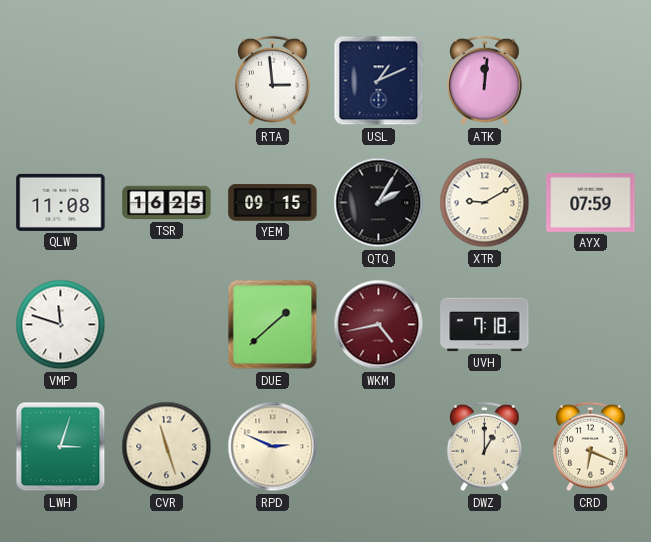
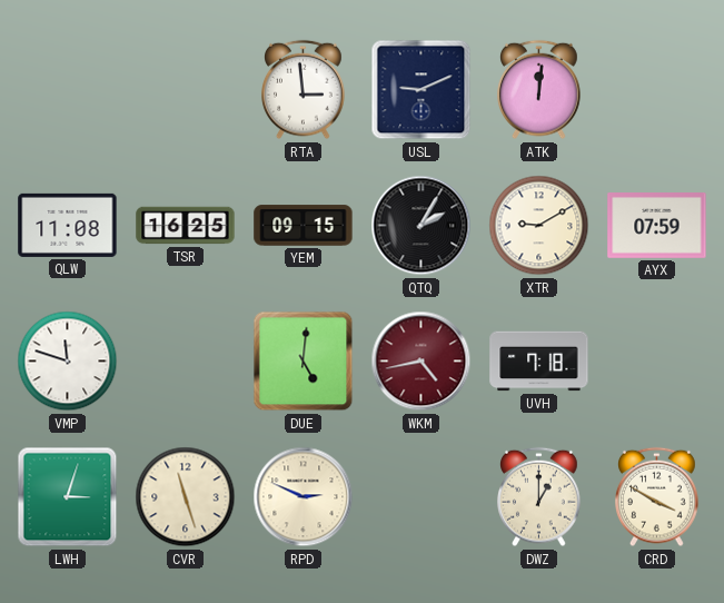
USL: 1:11 -> 9:11 (421, 90)
DUE: 1:38 -> 5:01 (304, 362)
CRD: 6:19 -> 3:50 (657, 497)
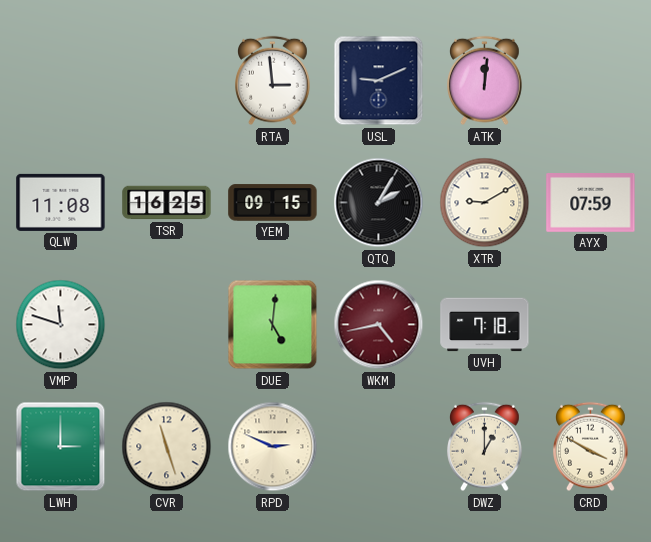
LWH: 3:03 -> 3:00 (61, 447)
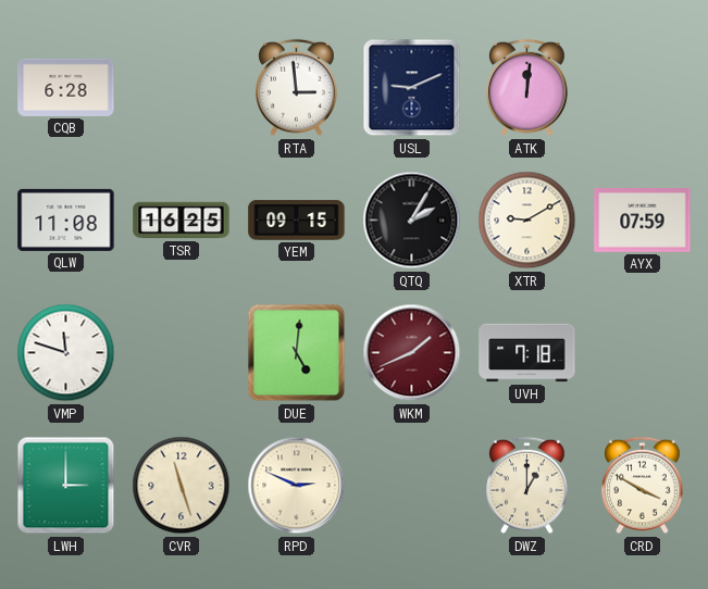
CQB: none -> 6:28 (66, 87)
WKM: 4:43 -> 1:41 (412, 353)
